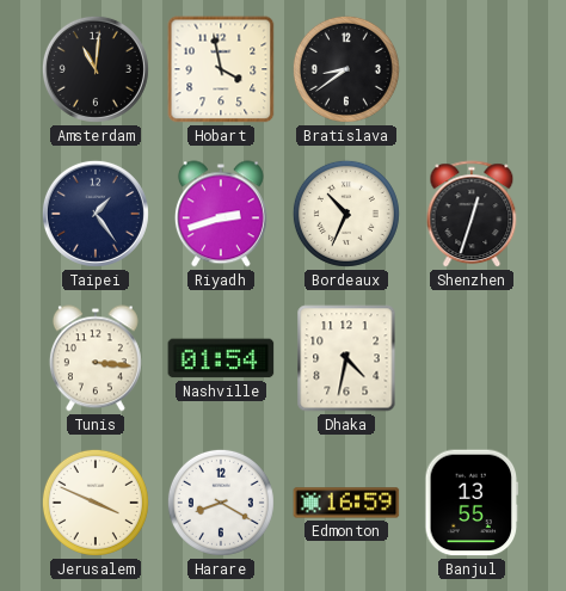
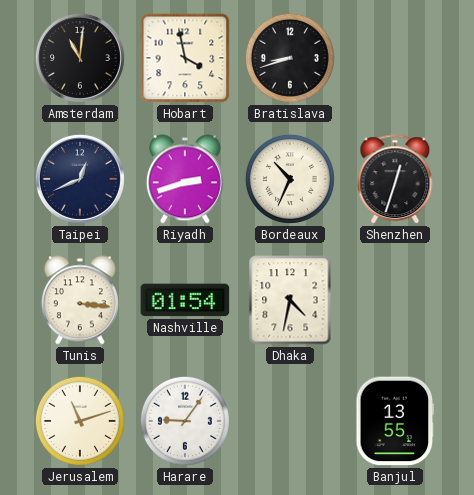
Bratislava: 8:39 -> 8:42 (290, 58)
Taipei: 1:24 -> 12:41 (80, 179)
Jerusalem: 3:49 -> 11:12 (80, 421)
Harare: 8:20 -> 9:06 (185, 421)
Edmonton: 16:59 -> none (346, 503)
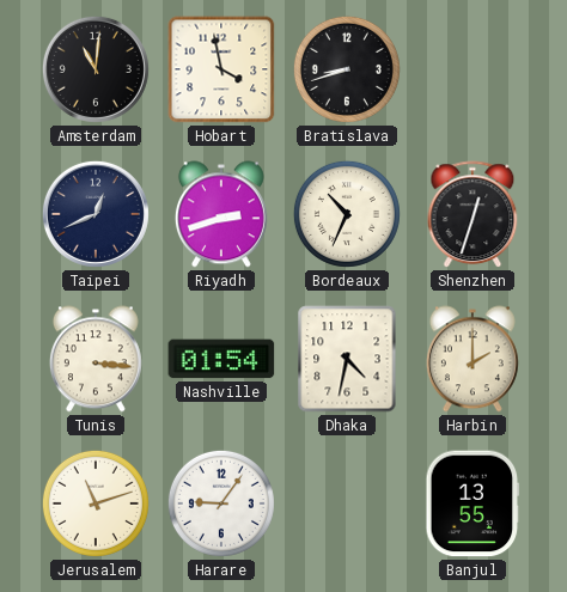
Harbin: none -> 2:00 (472, 359)
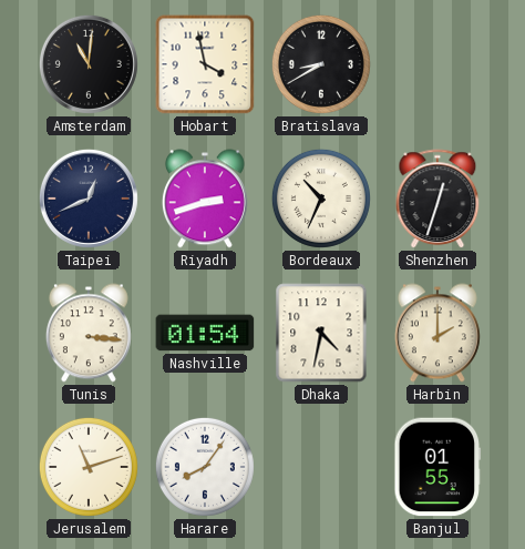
Bratislava: 8:42 -> 8:40 (321, 64)
Harare: 9:06 -> 8:06 (205, 467)
Banjul: 13:55 -> 01:55 (437, 467)
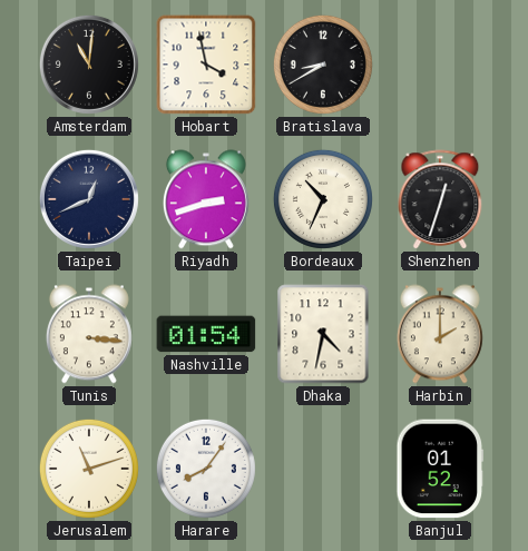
Banjul: 01:55 -> 01:52 (440, 469)
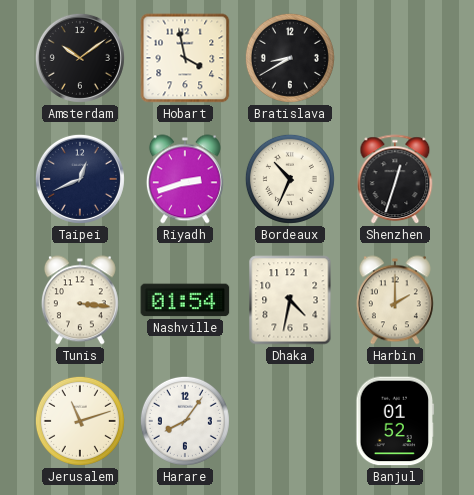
Amsterdam: 11:01 -> 10:09 (80, 58)
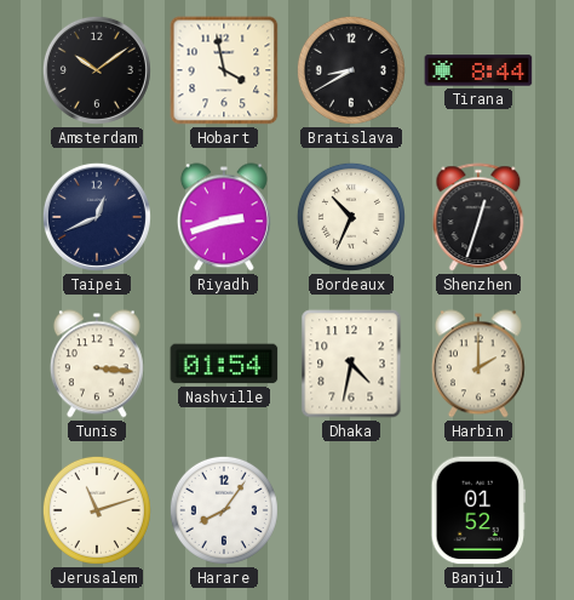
Tirana: none -> 8:44 (478, 70)
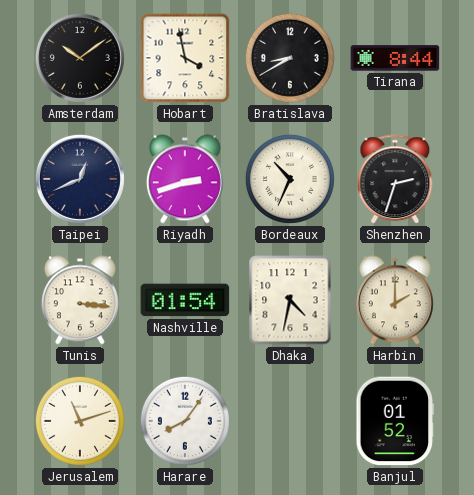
Shenzhen: 12:33 -> 2:33 (395, 180)
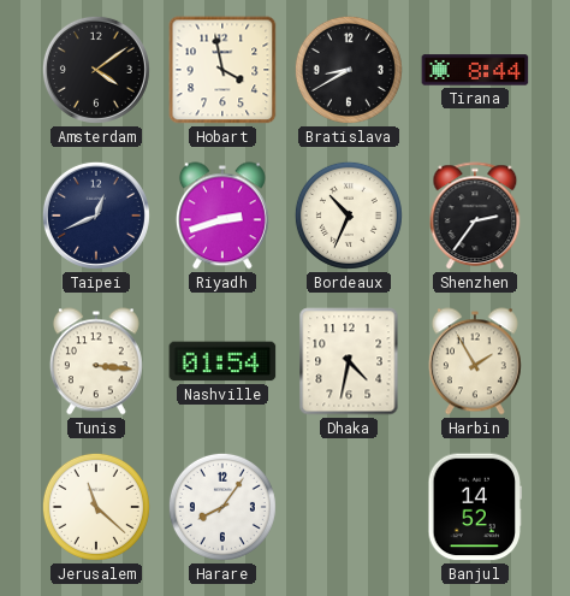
Amsterdam: 10:09 -> 4:09 (96, 70)
Shenzhen: 2:33 -> 2:36 (475, 217)
Harbin: 2:00 -> 1:55 (475, 361)
Jerusalem: 11:12 -> 11:22 (96, 507)
Banjul: 01:52 -> 14:52 (475, 507)
